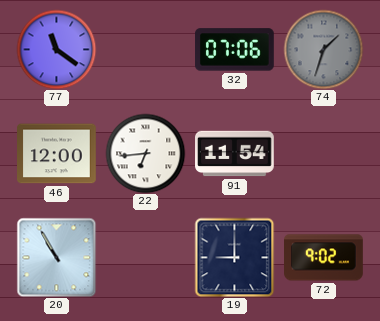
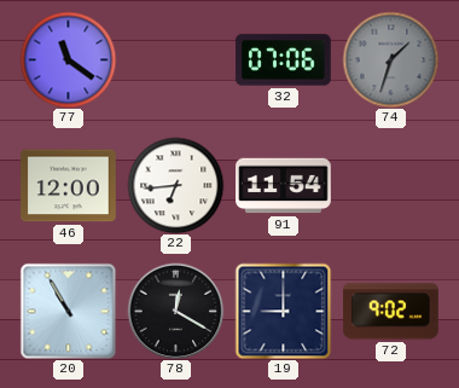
78: none -> 12:20 (175, 311)
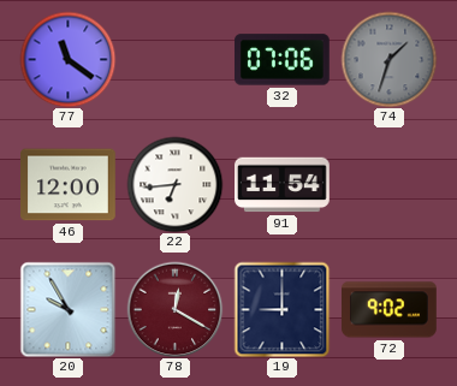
20: 10:55 -> 9:55 (67, 309)
78 dial: black -> burgundy (174, 309)
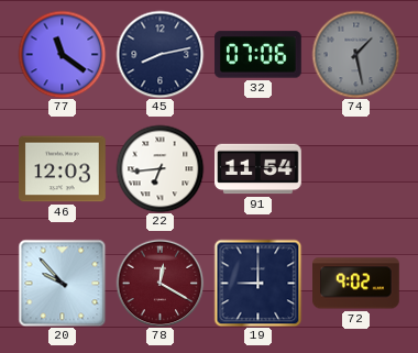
45: none -> 8:13 (159, 54)
74: 1:33 -> 1:28 (355, 54)
46: 12:00 -> 12:03 (63, 169)
20: 9:55 -> 9:53 (62, 283)
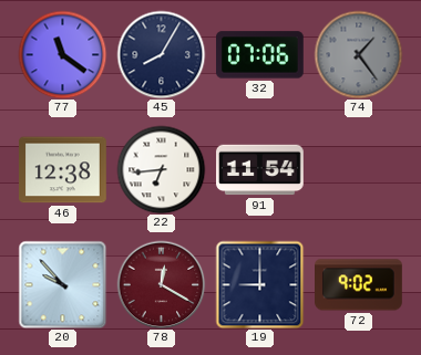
45: 8:13 -> 8:05 (161, 54)
74: 1:28 -> 1:24 (358, 54)
46: 12:03 -> 12:38 (63, 170)
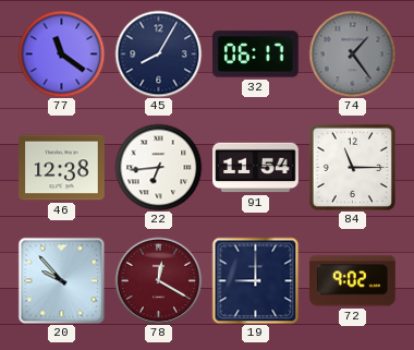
32: 07:06 -> 06:17 (256, 55)
84: none -> 11:15 (352, 167)
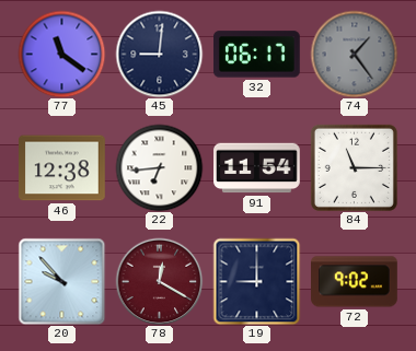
45: 8:05 -> 9:01 (159, 54)
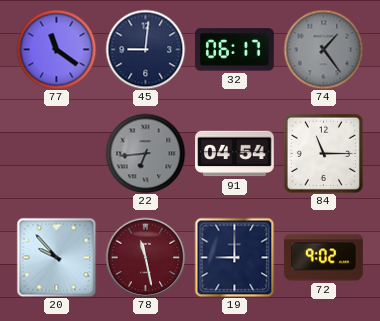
46: 12:38 -> none (62, 168)
22 dial: white -> grey (145, 153)
91: 11:54 -> 04:54 (235, 154)
78: 12:20 -> 11:28 (145, 257)
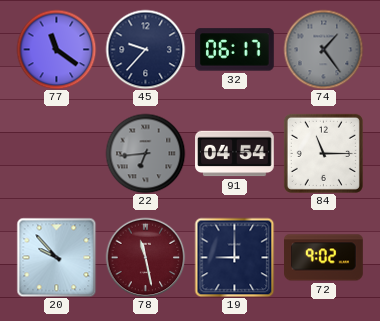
45: 9:01 -> 9:37 (145, 49)
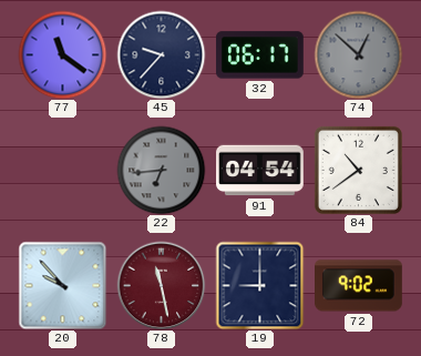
74: 1:24 -> 12:52 (358, 54)
84: 11:15 -> 10:39 (358, 170)
